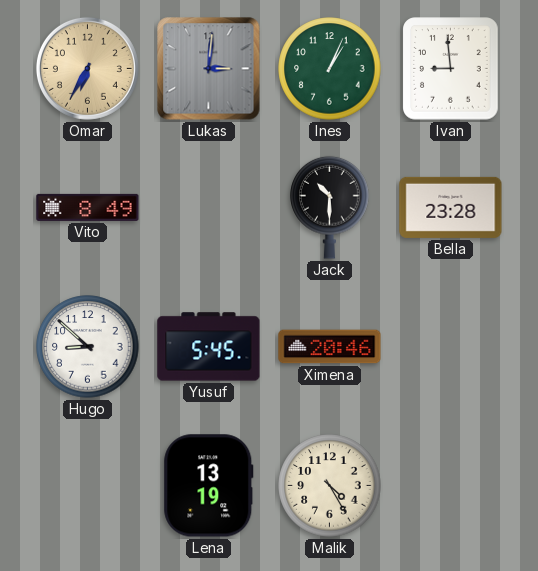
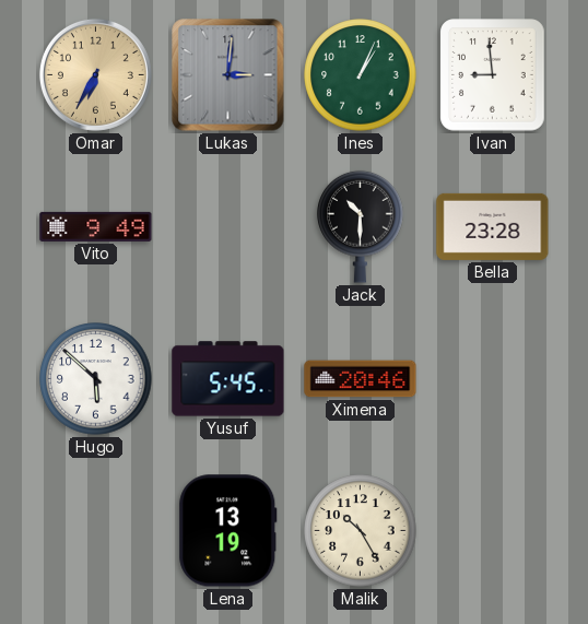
Vito: 8:49 -> 9:49 (96, 226)
Hugo: 8:52 -> 5:52 (96, 379)
Malik: 4:25 -> 10:25 (361, 531)
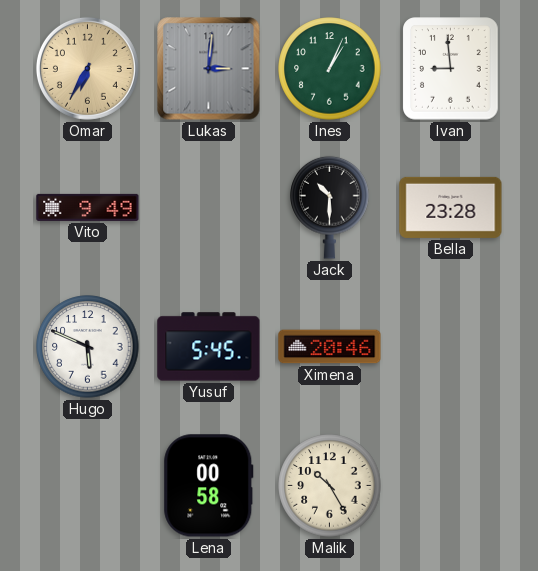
Hugo: 5:52 -> 5:49 (88, 347)
Lena: 13:19 -> 00:58 (209, 486)
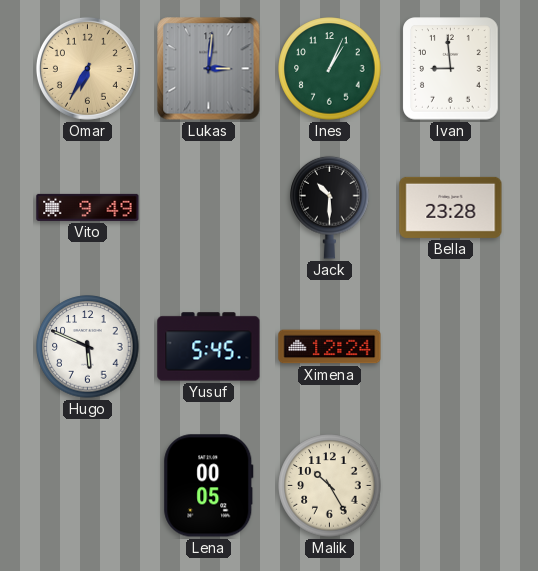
Ximena: 20:46 -> 12:24 (330, 347)
Lena: 00:58 -> 00:05 (209, 486)
